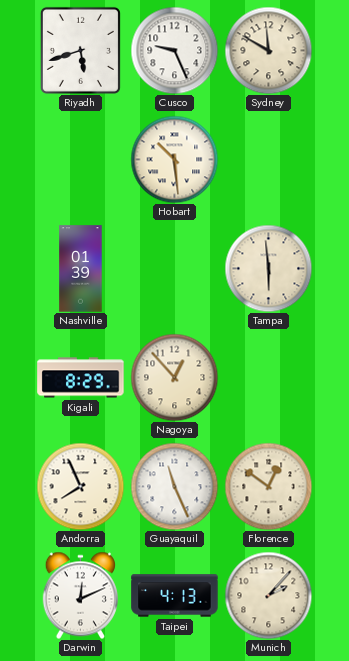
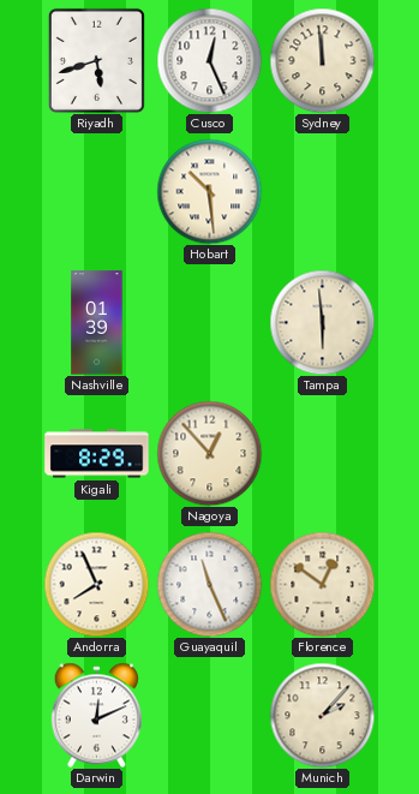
Cusco: 9:26 -> 12:26 (209, 60)
Sydney: 11:50 -> 11:59 (322, 60)
Taipei: 4:13 -> none (175, 596)
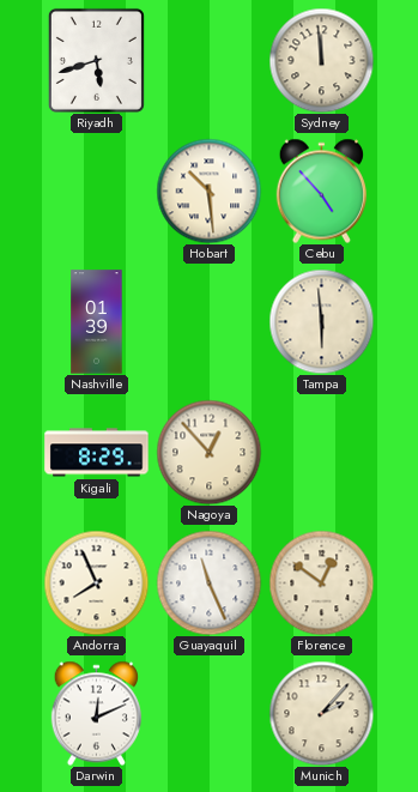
Cusco: 12:26 -> none (209, 60)
Cebu: none -> 4:53 (321, 191)
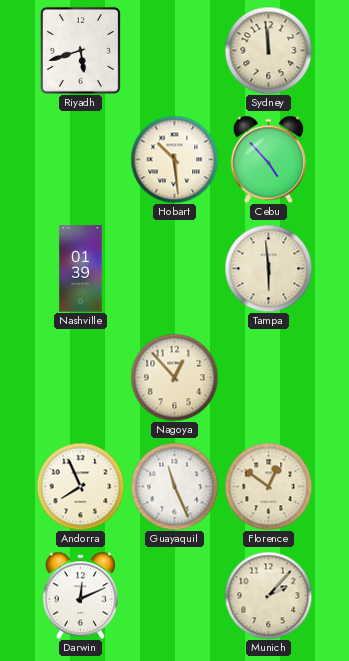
Kigali: 8:29 -> none (97, 453)
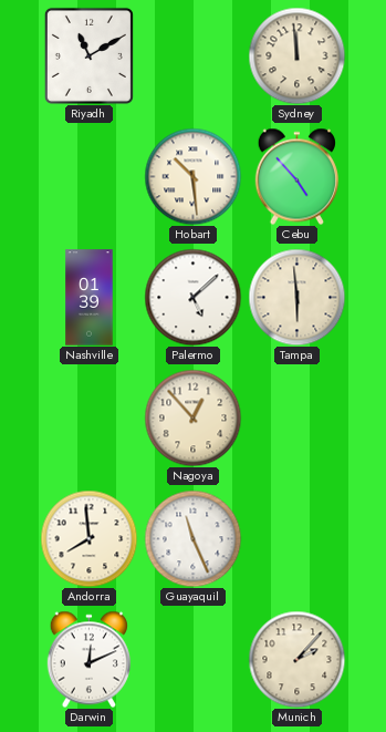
Riyadh: 5:42 -> 11:10 (88, 55)
Palermo: none -> 5:08 (192, 297)
Andorra: 7:56 -> 7:59 (88, 538)
Florence: 12:51 -> none (268, 486)
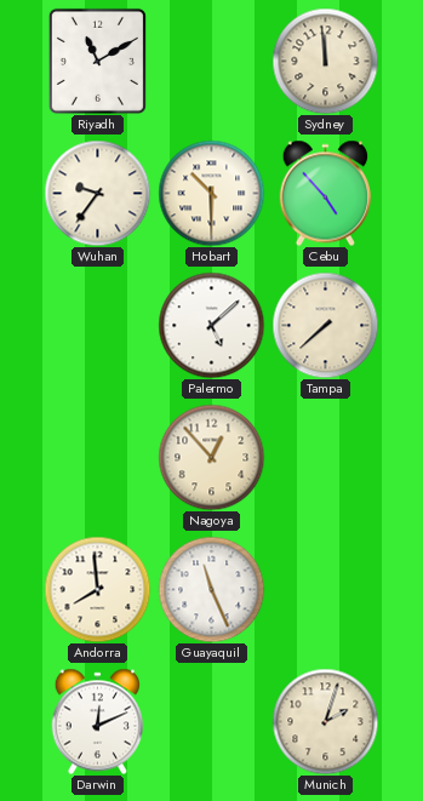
Wuhan: none -> 9:36 (97, 193)
Hobart: 10:29 -> 10:30 (211, 193)
Nashville: 01:39 -> none (90, 298)
Tampa: 5:59 -> 7:38 (325, 325)
Munich: 2:07 -> 2:03 (325, 721)
